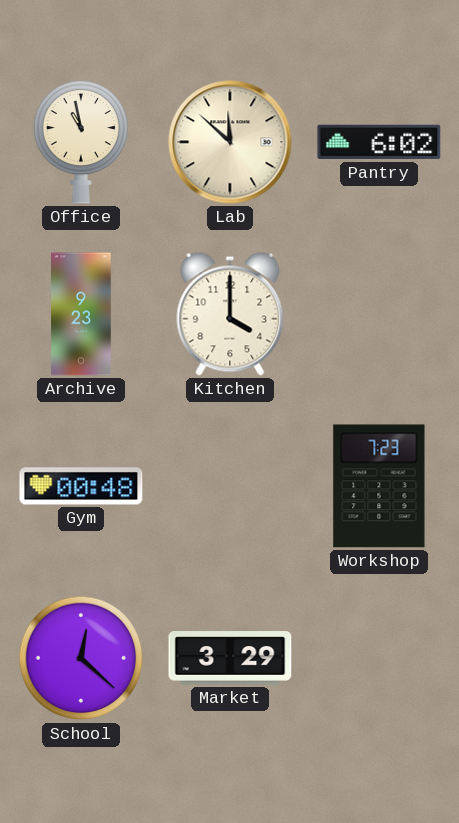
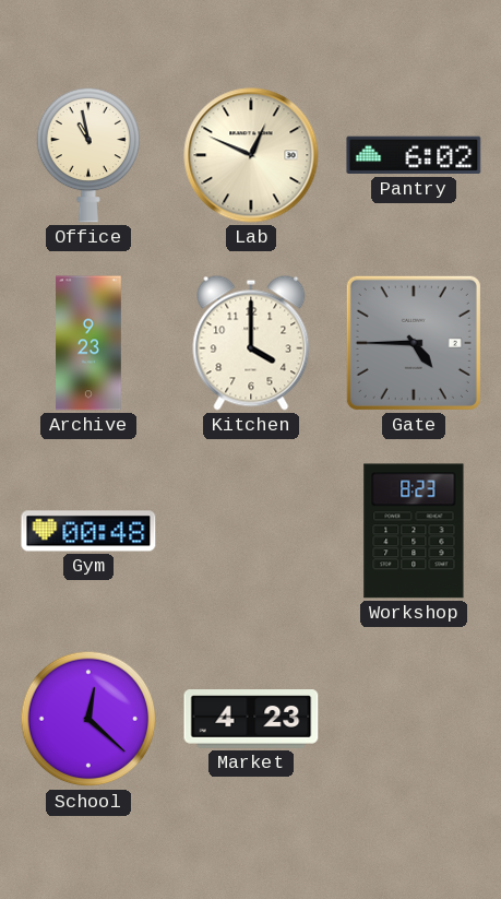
Lab: 11:52 -> 12:49 (251, 155)
Gate: none -> 4:45 (414, 343)
Workshop: 7:23 -> 8:23 (414, 531)
Market: 3:29 -> 4:23 (251, 719)
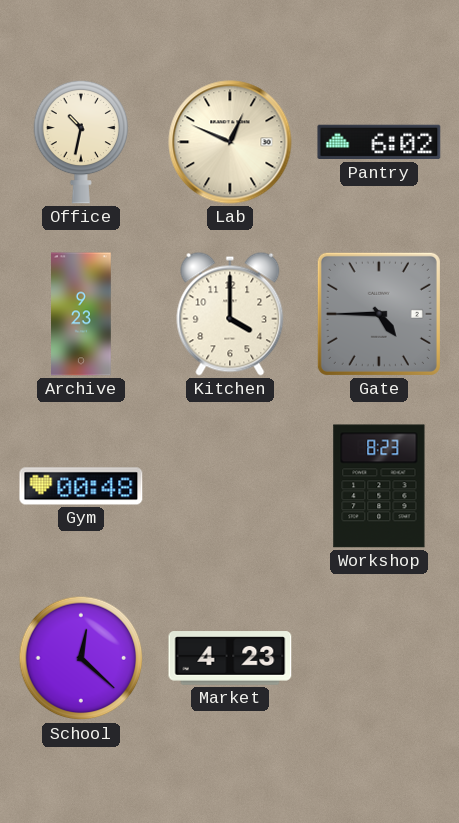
Office: 10:58 -> 10:32 (81, 142)
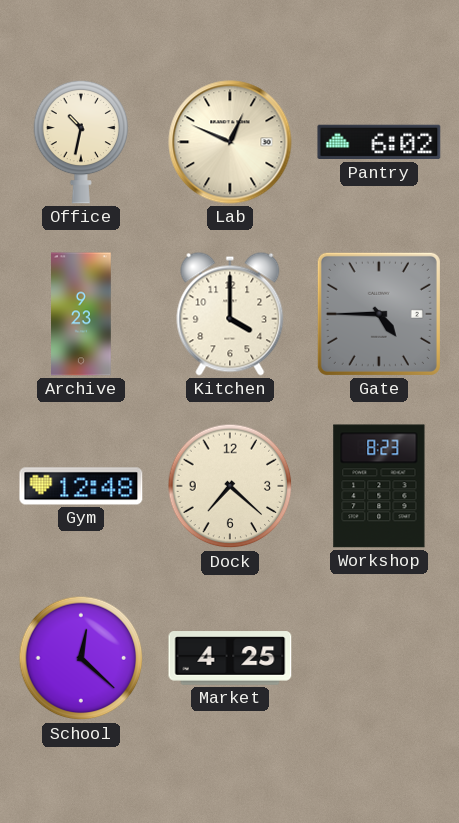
Gym: 00:48 -> 12:48 (81, 486)
Dock: none -> 7:22 (230, 486)
Market: 4:23 -> 4:25 (230, 658)
